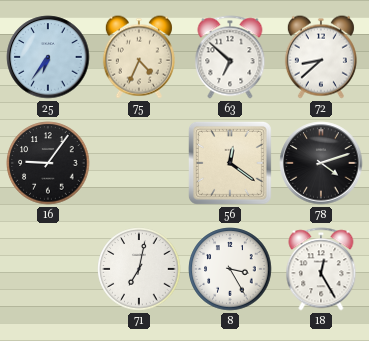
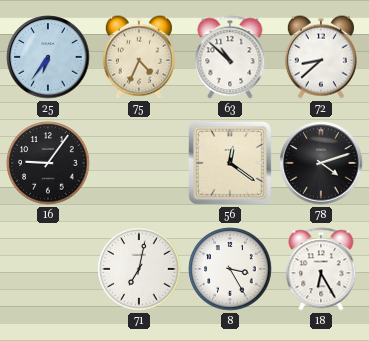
63: 6:52 -> 10:52 (230, 57)
18: 12:25 -> 6:25 (321, 269)
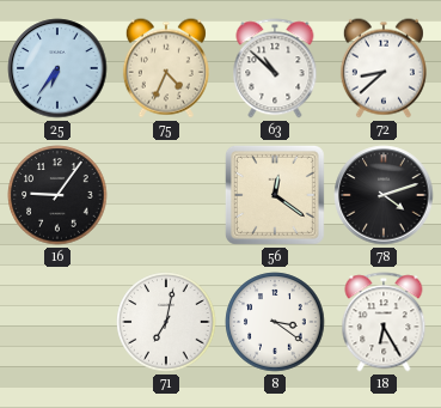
8: 3:25 -> 3:21 (275, 322)
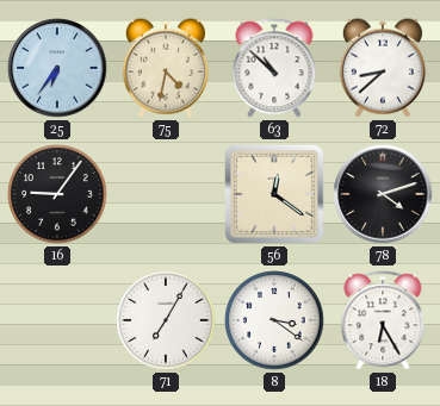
75: 4:34 -> 4:32 (166, 68)
71: 7:02 -> 7:05 (166, 320)
